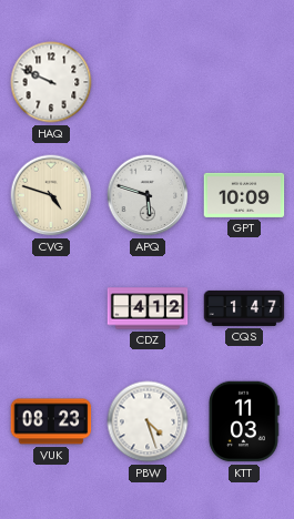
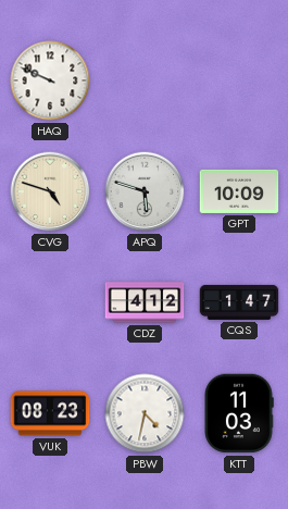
PBW: 4:27 -> 4:32 (145, 413)
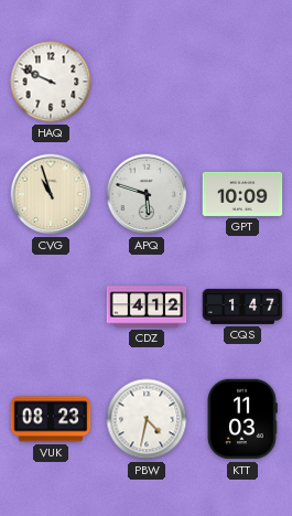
CVG: 4:48 -> 10:57 (51, 194)
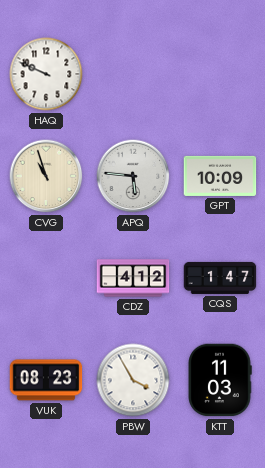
APQ: 5:48 -> 5:46 (133, 176)
PBW: 4:32 -> 3:55 (133, 380)
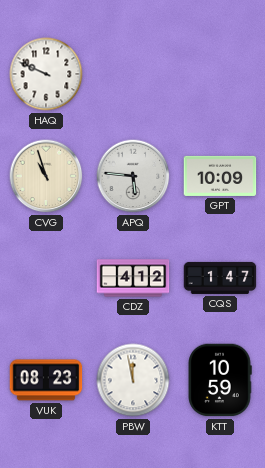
PBW: 3:55 -> 11:58 (133, 380)
KTT: 11:03 -> 10:59 (220, 380)
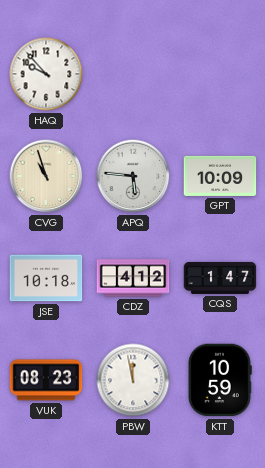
HAQ: 9:49 -> 9:53 (46, 74)
JSE: none -> 10:18 (46, 278)
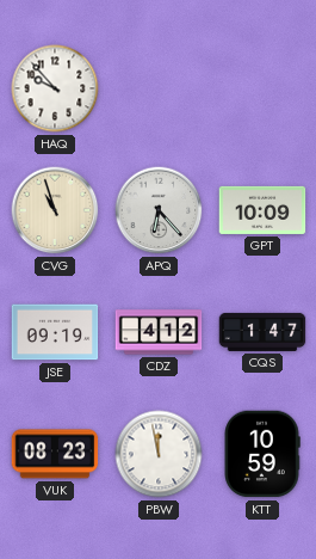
APQ: 5:46 -> 6:23 (159, 210)
JSE: 10:18 -> 09:19 (55, 332)
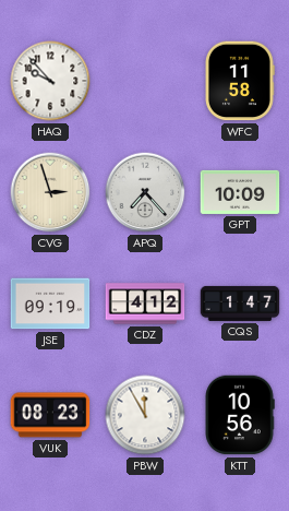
WFC: none -> 11:58 (240, 81)
CVG: 10:57 -> 2:57 (50, 192)
APQ: 6:23 -> 7:23 (145, 192)
PBW: 11:58 -> 11:55 (145, 415)
KTT: 10:59 -> 10:56 (240, 415)
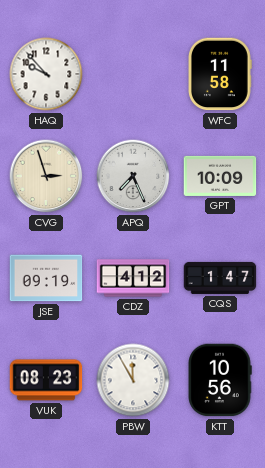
APQ: 7:23 -> 7:26 (133, 176)
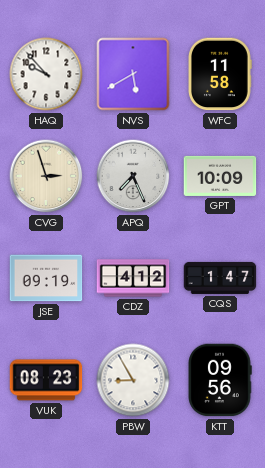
NVS: none -> 5:40 (133, 74)
PBW: 11:55 -> 8:55 (133, 380)
KTT: 10:56 -> 09:56 (220, 380)
